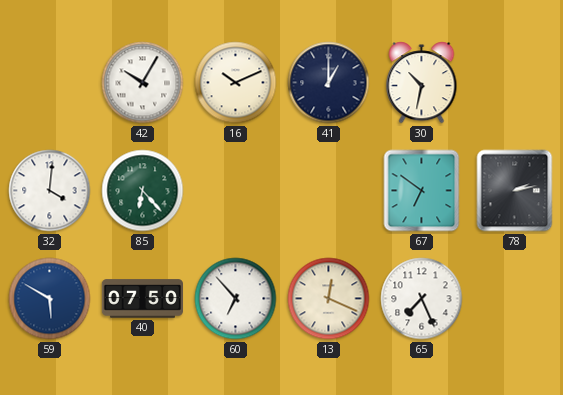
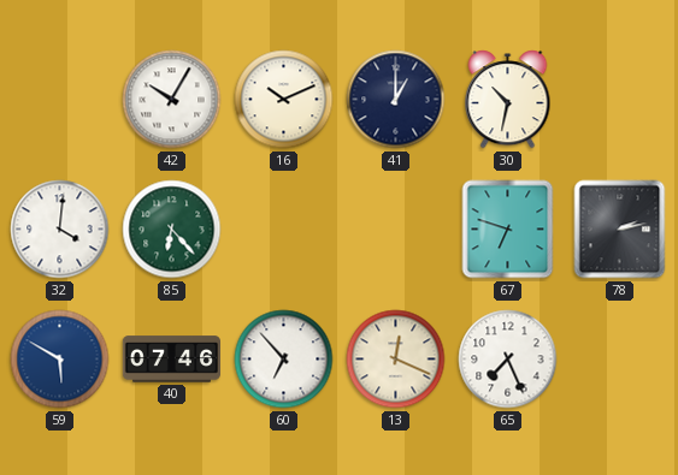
67: 6:51 -> 6:48 (508, 230)
40: 07:50 -> 07:46 (171, 360)
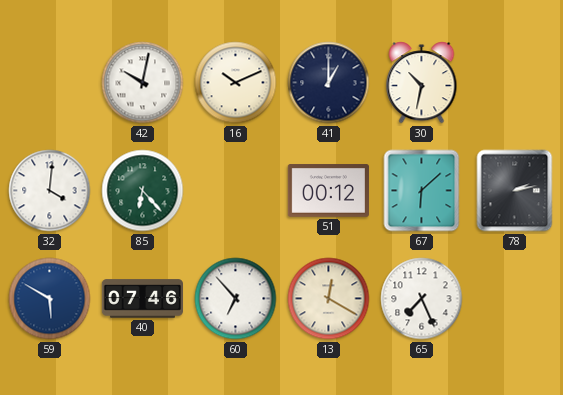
42: 10:05 -> 10:02 (143, 83)
51: none -> 00:12 (328, 191)
67: 6:48 -> 6:08 (422, 191)
13: 12:19 -> 12:20 (329, 299)
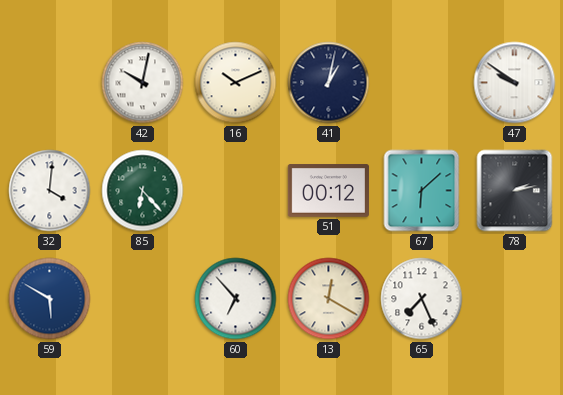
41: 1:00 -> 1:02 (329, 83)
30: 10:32 -> none (422, 83)
47: none -> 9:51 (515, 83)
40: 07:46 -> none (142, 299)
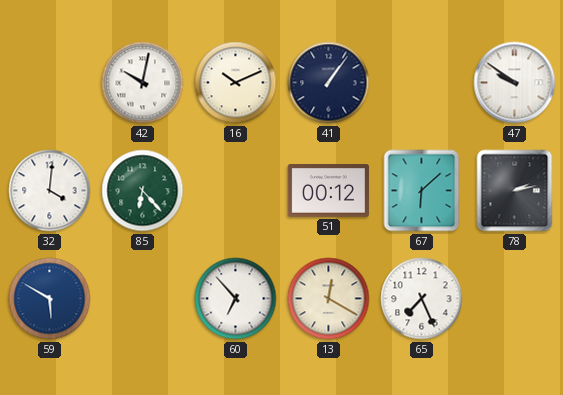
41: 1:02 -> 1:06 (329, 83)
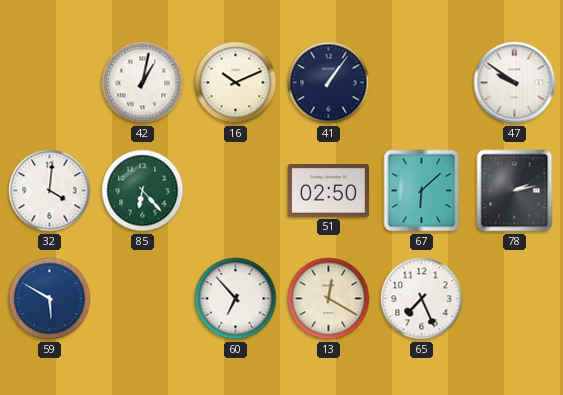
42: 10:02 -> 1:02 (143, 83)
51: 00:12 -> 02:50 (328, 191)
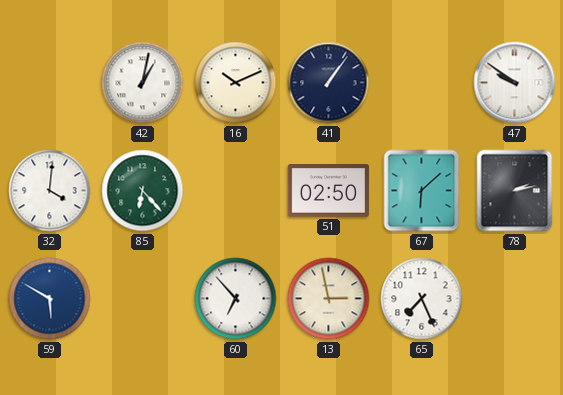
13: 12:20 -> 2:58 (329, 299)
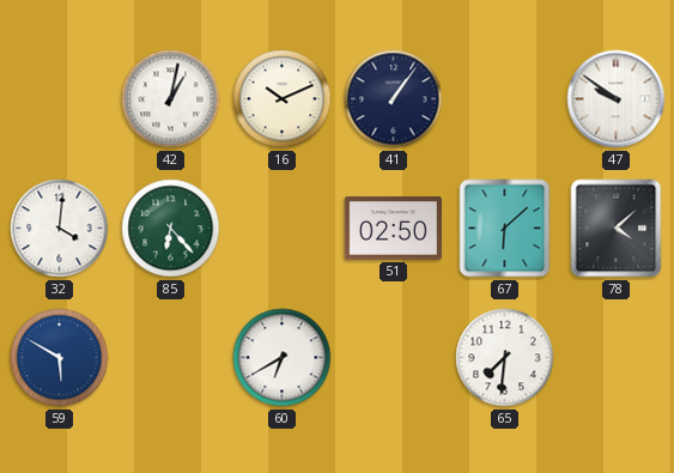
78: 2:13 -> 4:08 (617, 229)
60: 6:53 -> 6:40 (283, 358)
13: 2:58 -> none (329, 299)
65: 7:26 -> 7:31 (505, 358)
